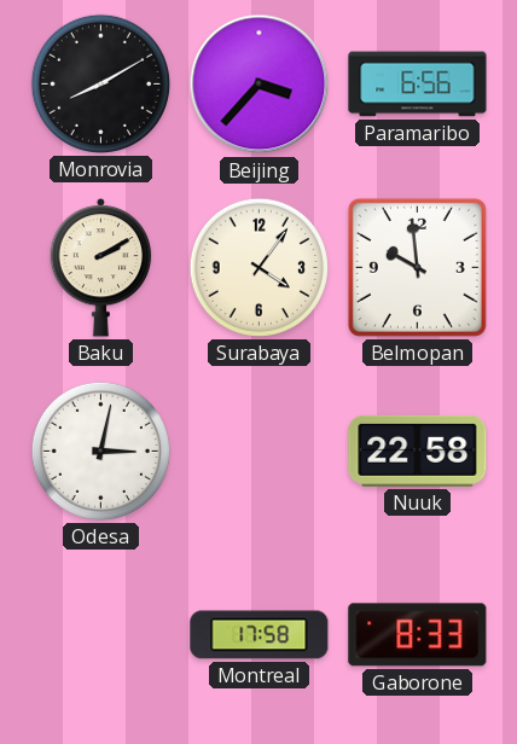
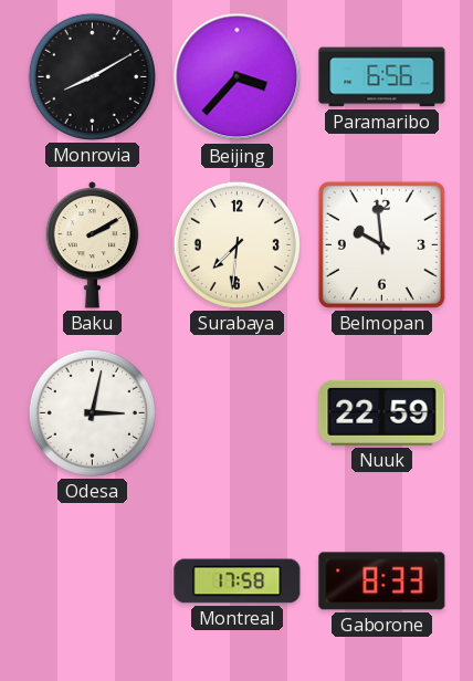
Surabaya: 4:06 -> 7:31 (236, 244)
Nuuk: 22:58 -> 22:59 (382, 412)
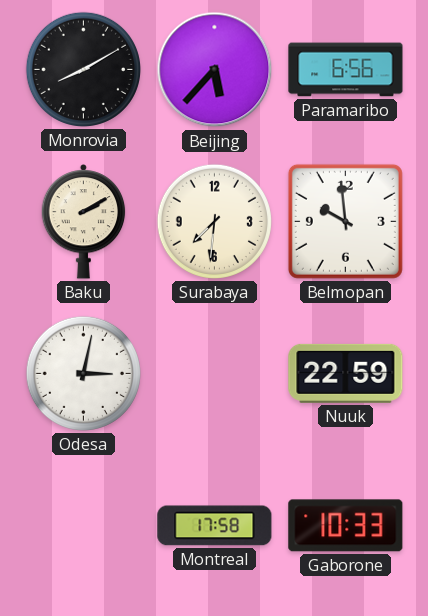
Beijing: 3:37 -> 5:37 (215, 70)
Gaborone: 8:33 -> 10:33 (346, 526)
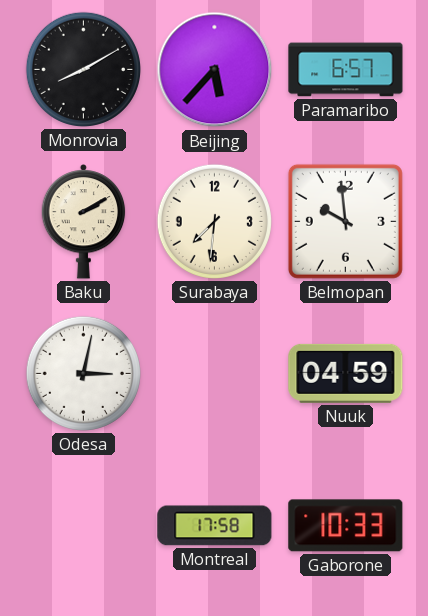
Paramaribo: 6:56 -> 6:57 (346, 70)
Nuuk: 22:59 -> 04:59 (346, 373)
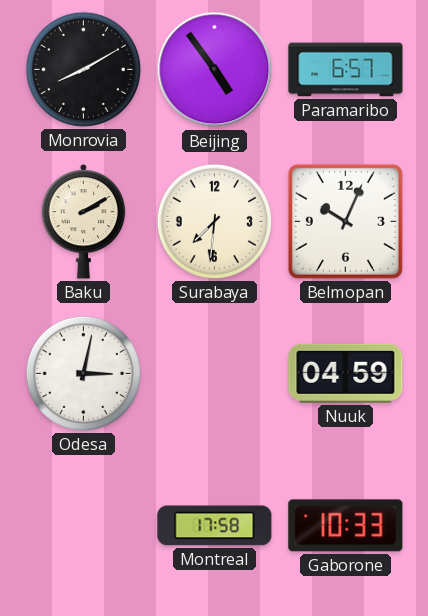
Beijing: 5:37 -> 4:54 (215, 70)
Belmopan: 9:59 -> 10:04 (345, 221)
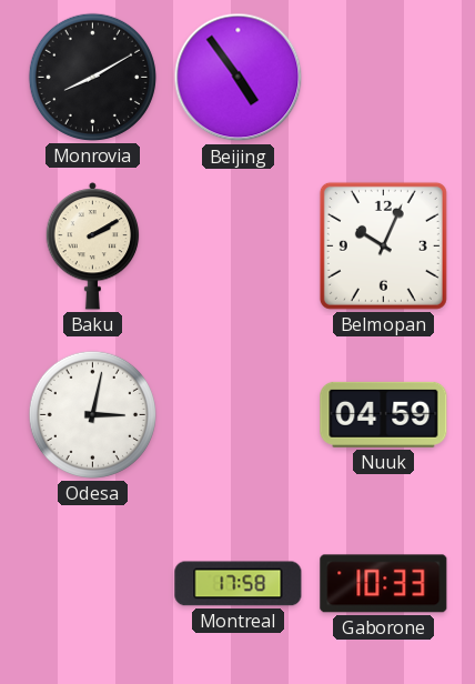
Paramaribo: 6:57 -> none (346, 70)
Surabaya: 7:31 -> none (214, 221)
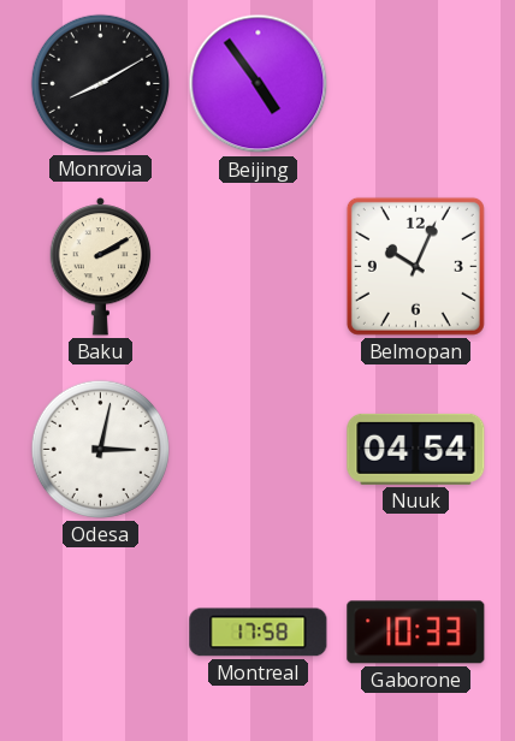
Nuuk: 04:59 -> 04:54 (416, 449)
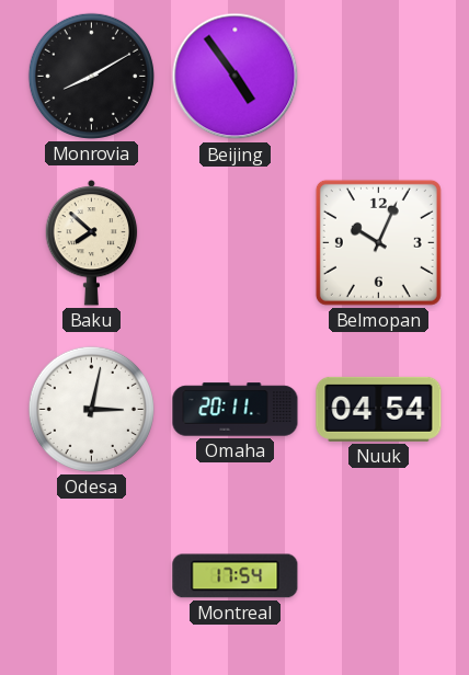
Baku: 2:10 -> 7:52 (92, 243)
Omaha: none -> 20:11 (236, 410)
Montreal: 17:58 -> 17:54 (236, 576)
Gaborone: 10:33 -> none (416, 633)
